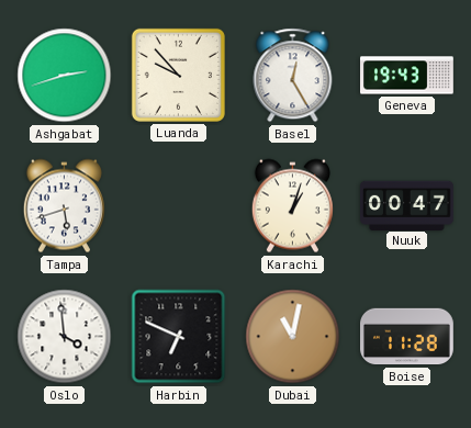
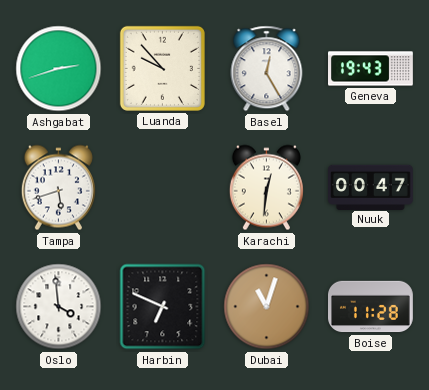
Karachi: 1:03 -> 12:31 (266, 188)
Dubai: 11:02 -> 11:03 (267, 307)
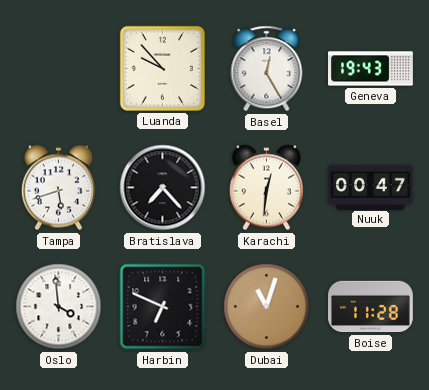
Ashgabat: 2:42 -> none (59, 69)
Bratislava: none -> 7:23 (163, 188)
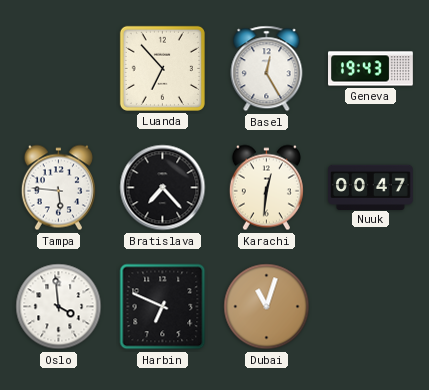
Luanda: 9:53 -> 6:53 (162, 68)
Tampa: 5:42 -> 5:46 (58, 188)
Boise: 11:28 -> none (371, 307)
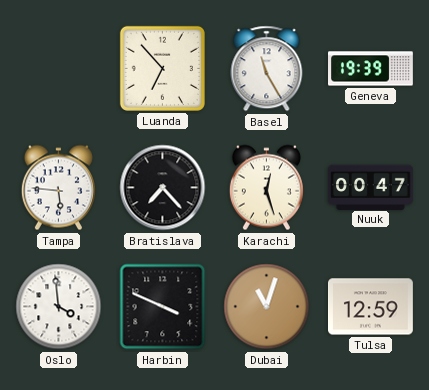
Basel: 12:25 -> 11:25 (267, 69)
Geneva: 19:43 -> 19:39 (371, 69)
Karachi: 12:31 -> 12:27 (266, 188)
Harbin: 6:49 -> 3:49 (163, 307)
Tulsa: none -> 12:59 (371, 307)
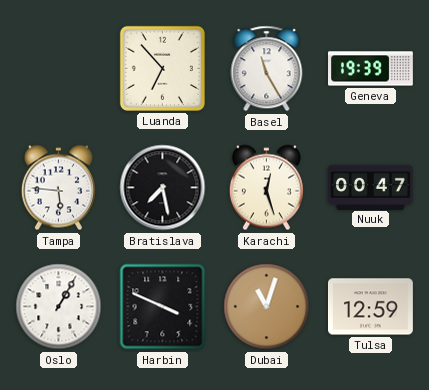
Bratislava: 7:23 -> 7:28 (163, 188)
Oslo: 3:59 -> 1:05 (59, 307)
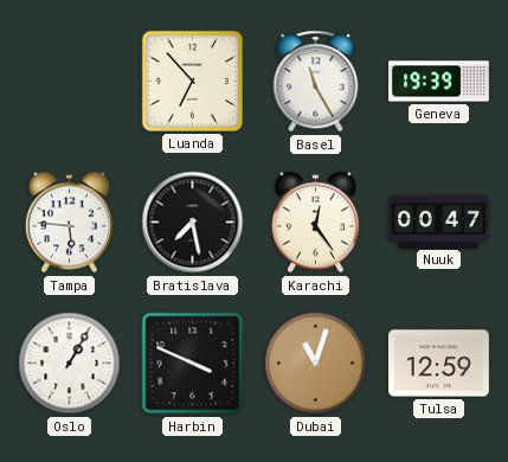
Karachi: 12:27 -> 12:24 (315, 223)
